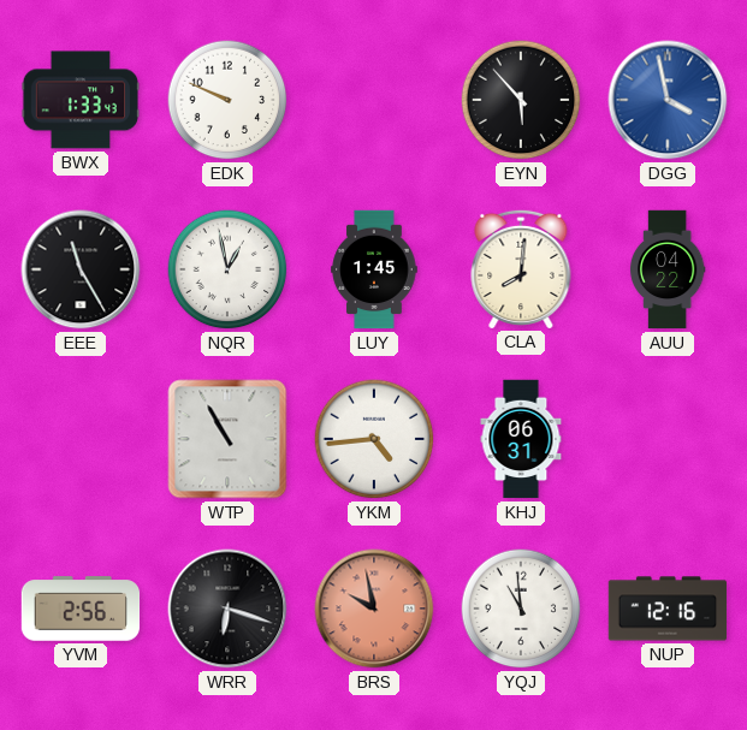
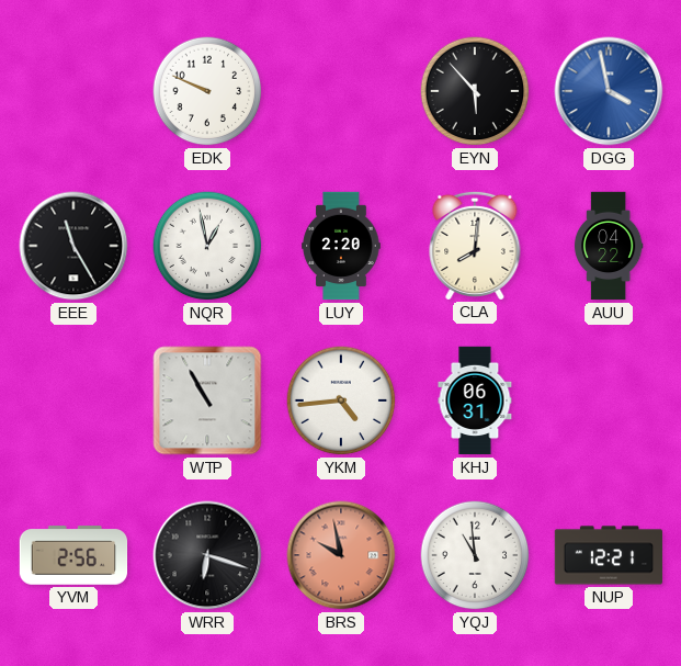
BWX: 1:33 -> none (81, 100)
LUY: 1:45 -> 2:20 (341, 246)
NUP: 12:16 -> 12:21 (609, 555)
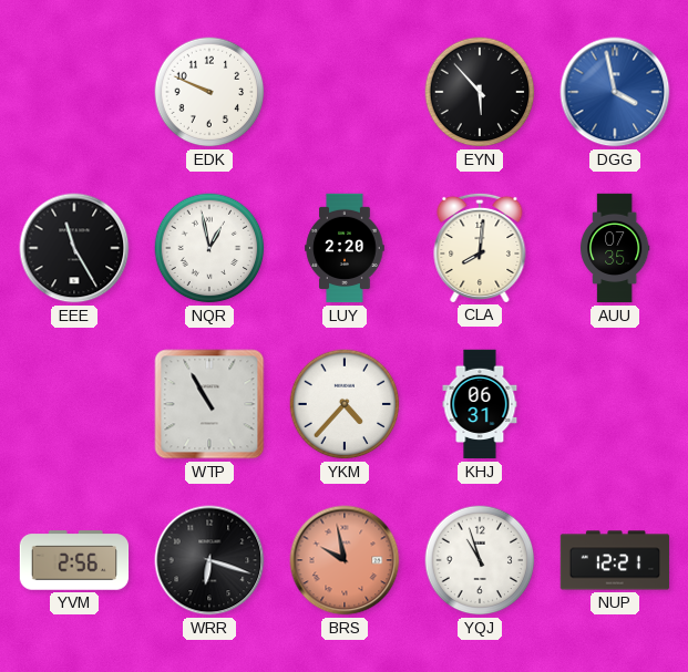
AUU: 04:22 -> 07:35 (615, 248)
YKM: 4:44 -> 4:37 (345, 404)
YQJ: 10:59 -> 10:57 (480, 560)
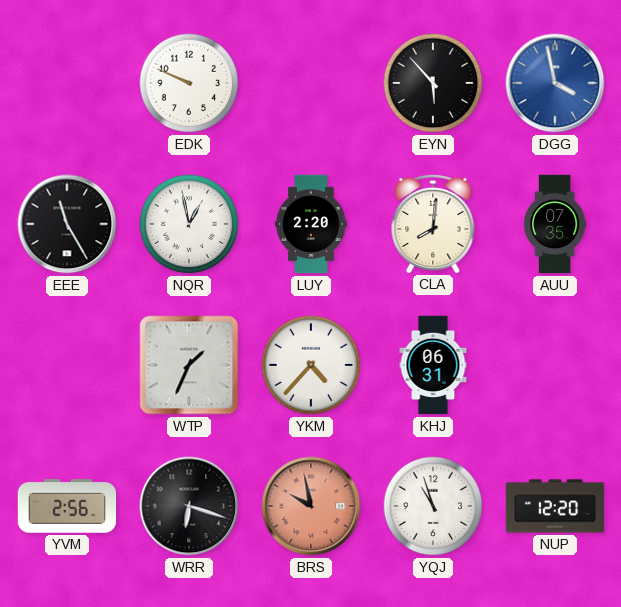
WTP: 10:55 -> 1:34 (189, 365)
NUP: 12:21 -> 12:20 (555, 506)
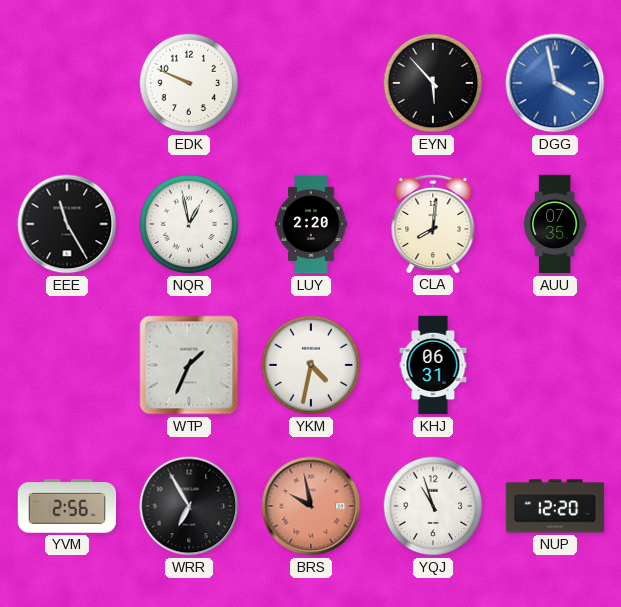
YKM: 4:37 -> 4:32 (311, 365)
WRR: 6:18 -> 6:55 (189, 506)
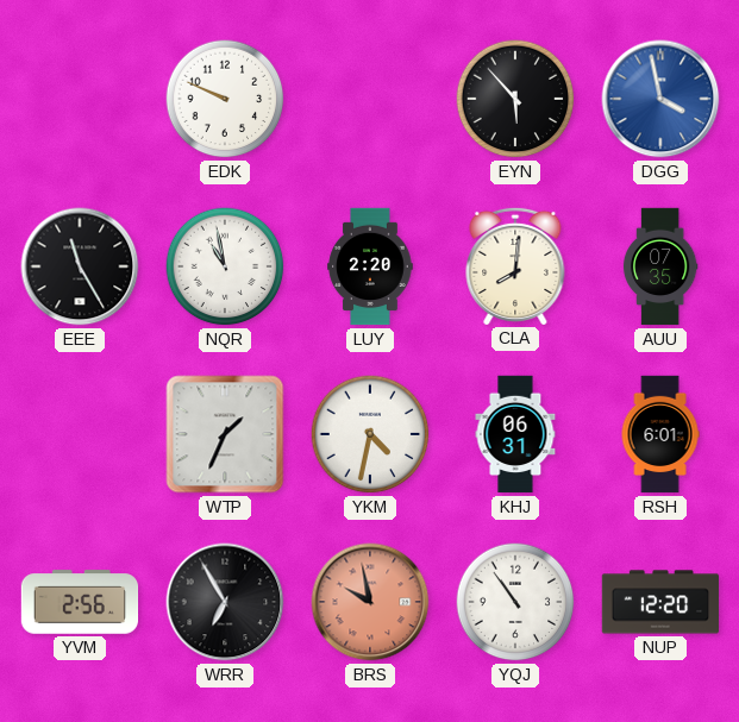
NQR: 12:58 -> 10:58 (225, 266)
RSH: none -> 6:01 (660, 434)
YQJ: 10:57 -> 10:54 (515, 602)
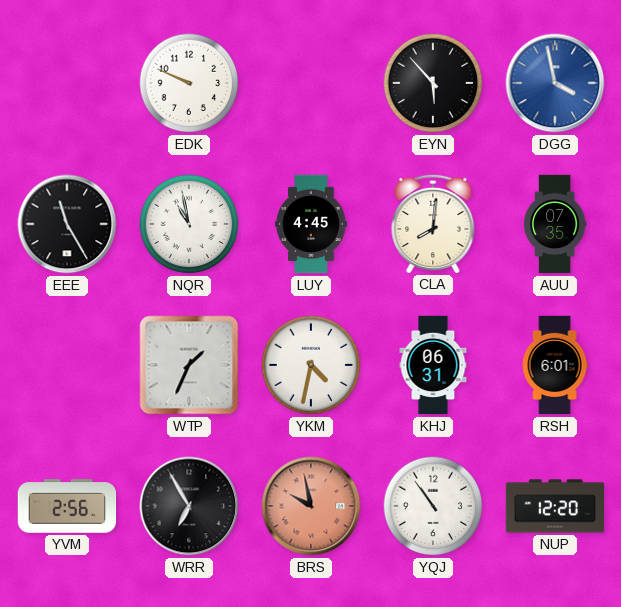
LUY: 2:20 -> 4:45 (311, 224)
